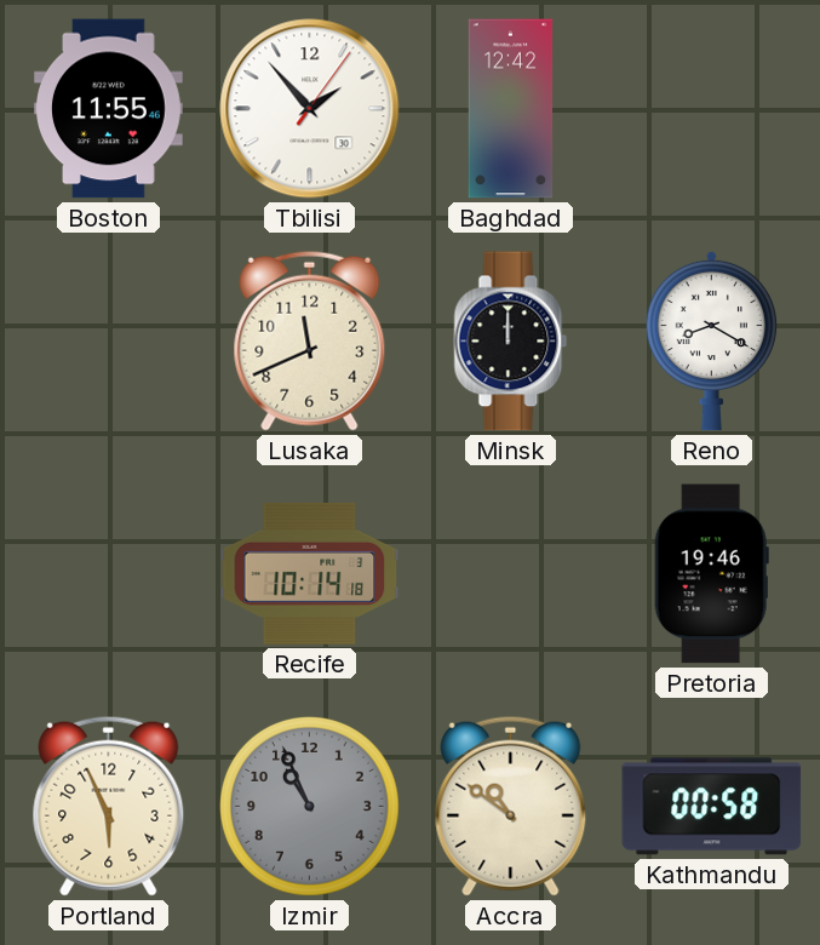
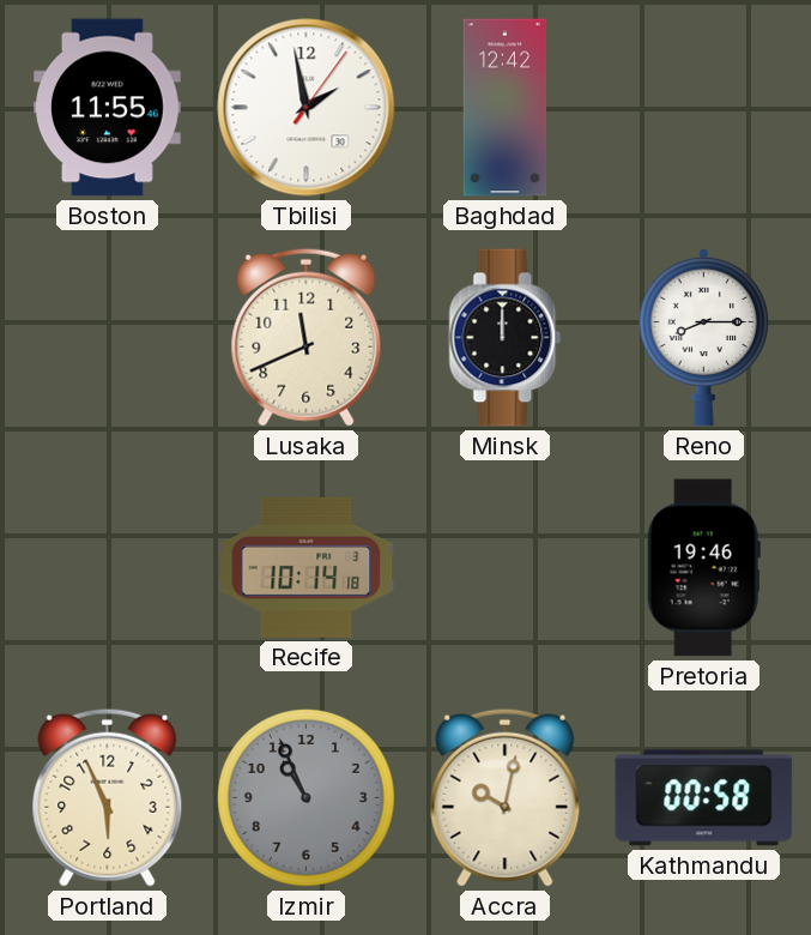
Tbilisi: 1:53 -> 1:58 (307, 108)
Reno: 8:20 -> 8:15 (703, 337)
Accra: 10:51 -> 10:02 (506, 797)
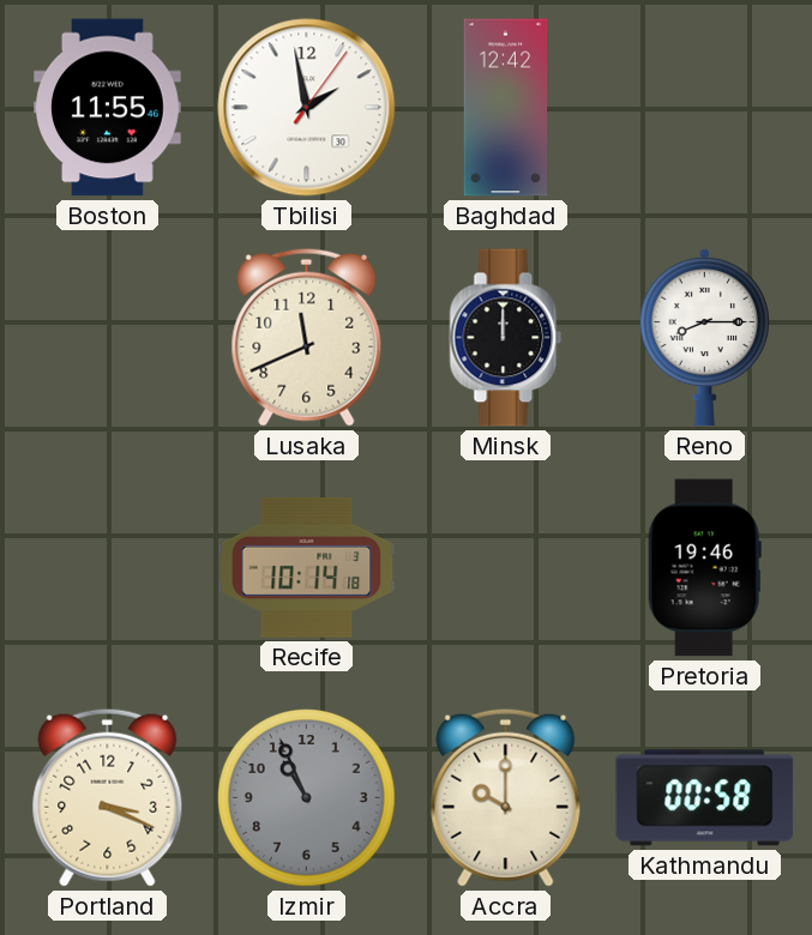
Portland: 5:56 -> 3:19 (108, 797)
Accra: 10:02 -> 10:00 (506, 797)
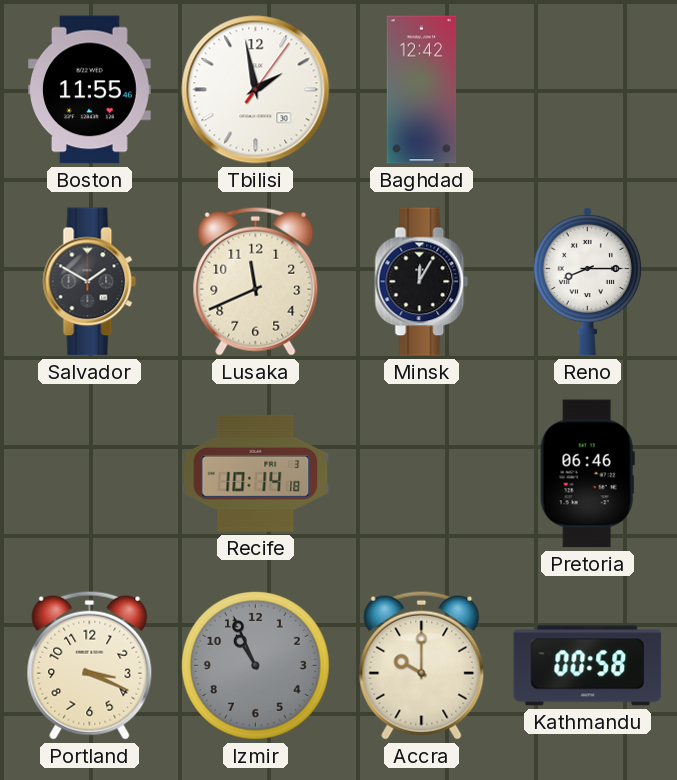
Salvador: none -> 1:50 (90, 282)
Minsk: 12:00 -> 12:05 (422, 282)
Pretoria: 19:46 -> 06:46 (587, 474)
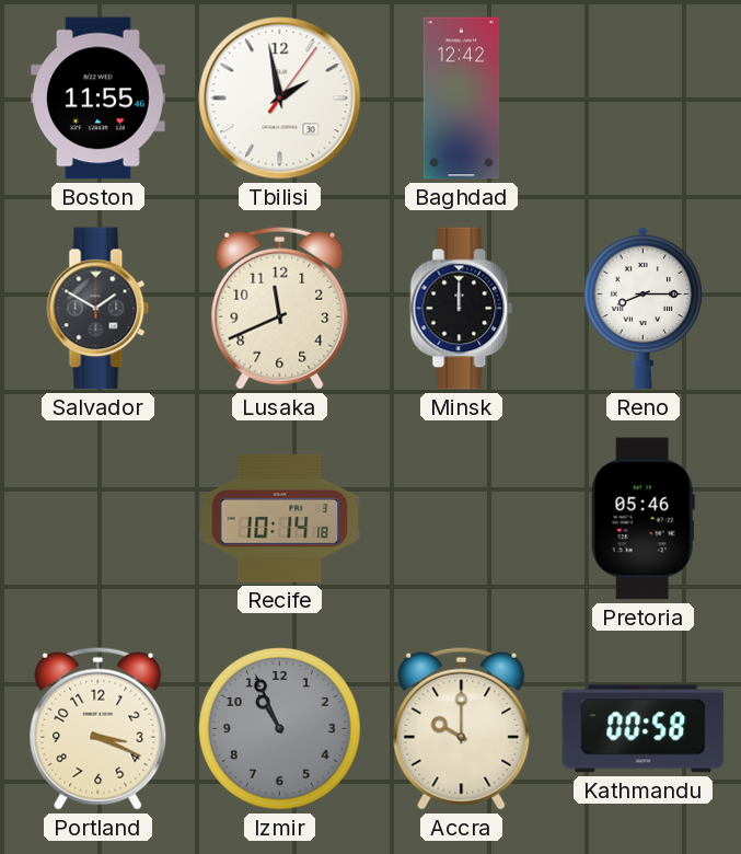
Minsk: 12:05 -> 12:00 (462, 309)
Pretoria: 06:46 -> 05:46 (642, 519)
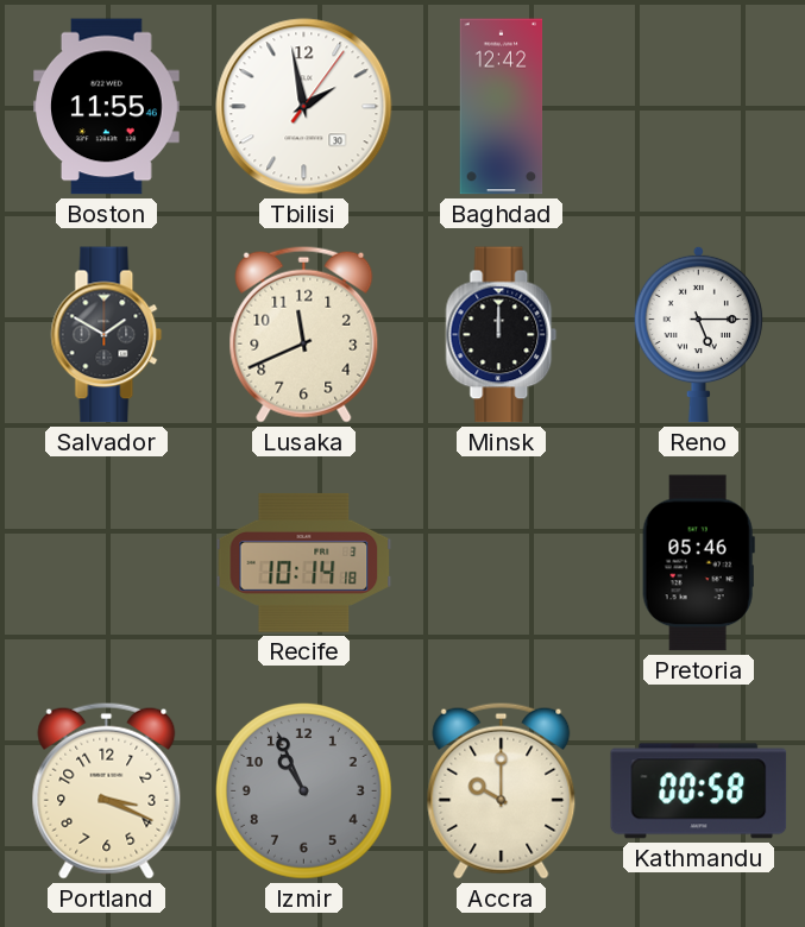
Reno: 8:15 -> 5:15 (698, 334)
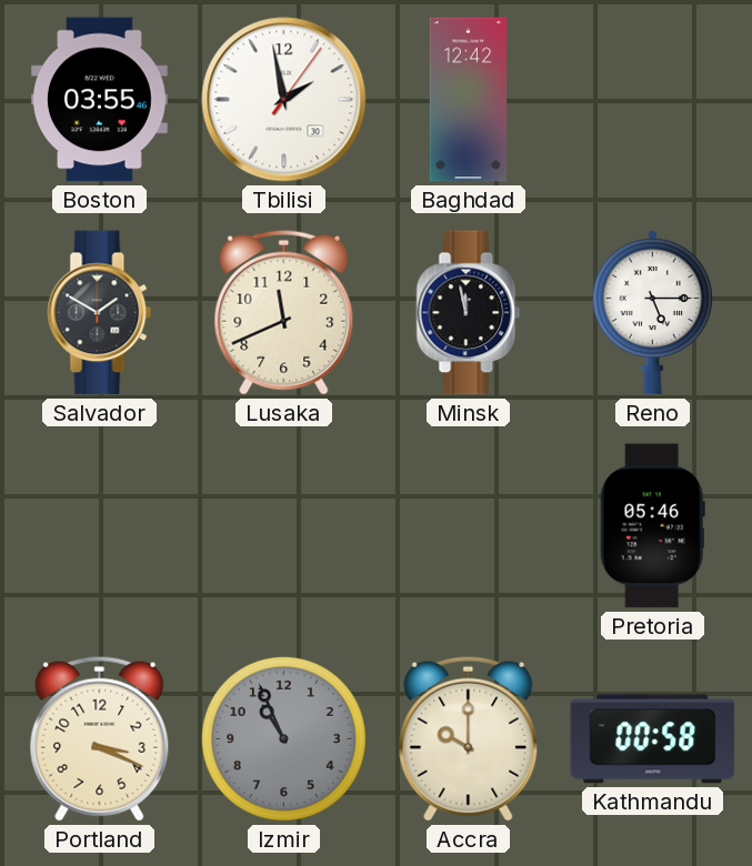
Boston: 11:55 -> 03:55 (100, 100)
Minsk: 12:00 -> 11:58 (469, 313)
Recife: 10:14 -> none (304, 562)
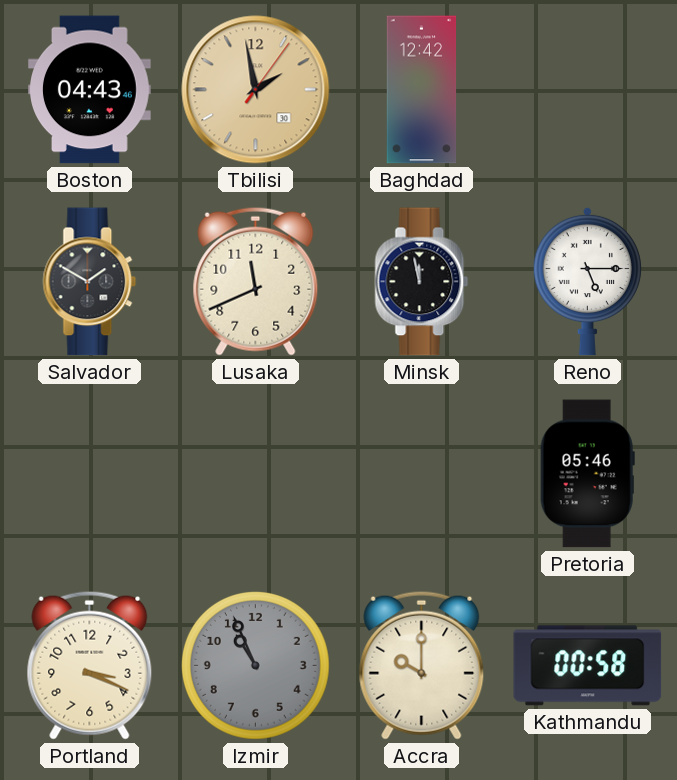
Boston: 03:55 -> 04:43 (90, 90)
Tbilisi dial: white -> champagne (256, 90)
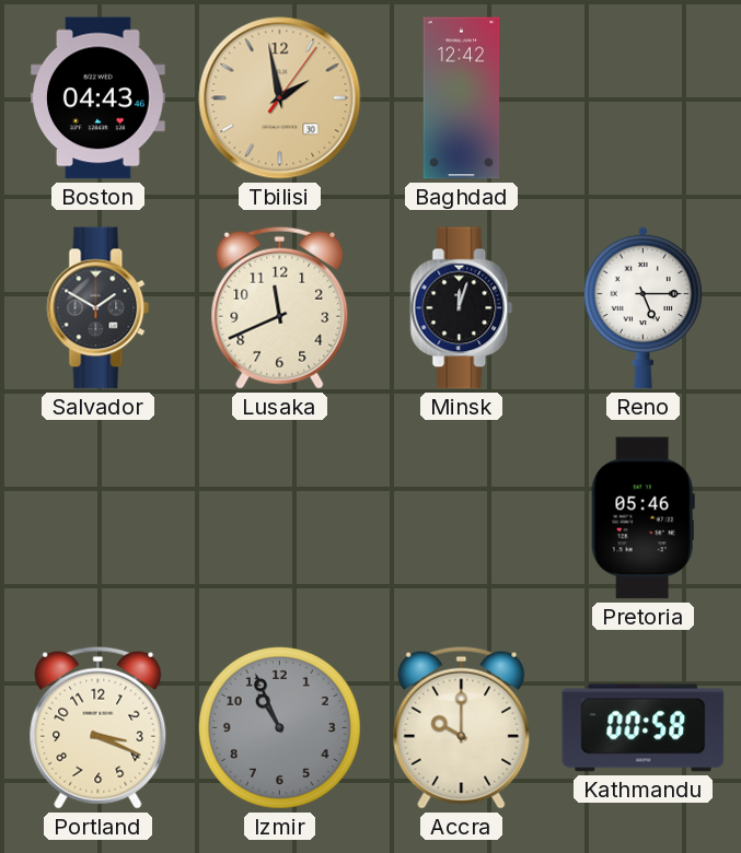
Minsk: 11:58 -> 12:03 (462, 308)
